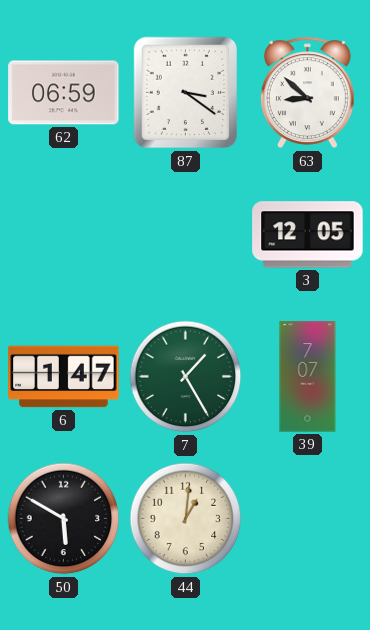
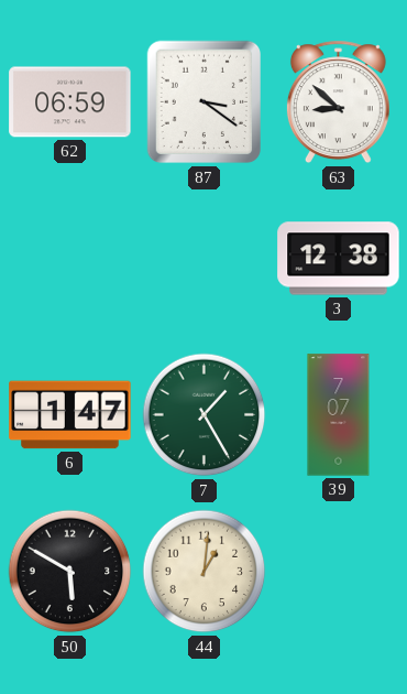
3: 12:05 -> 12:38 (339, 259)
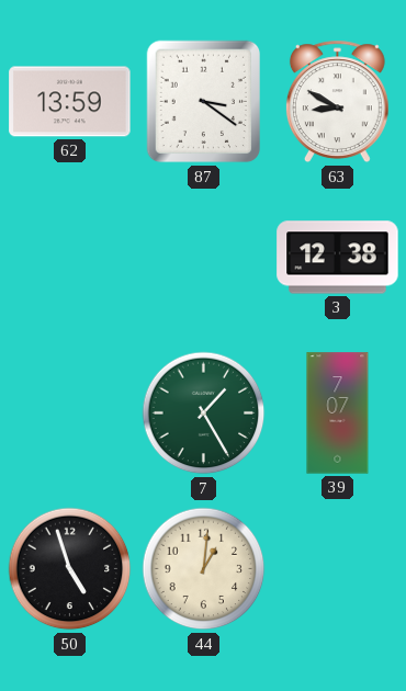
62: 06:59 -> 13:59 (70, 102)
63: 8:52 -> 8:50 (337, 102)
6: 1:47 -> none (70, 415)
50: 5:50 -> 4:57 (70, 569)
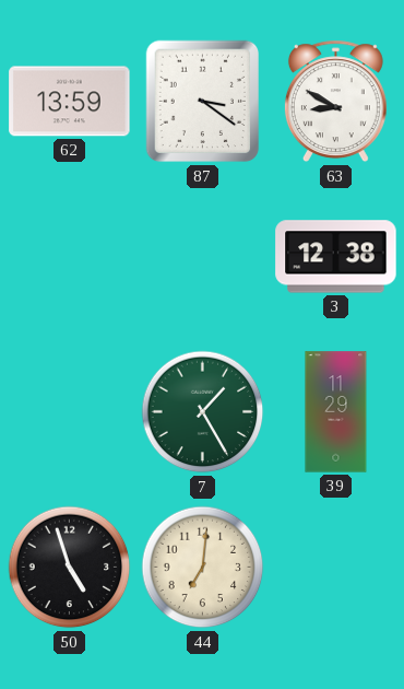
39: 7:07 -> 11:29 (336, 412)
44: 1:01 -> 7:01 (203, 568)
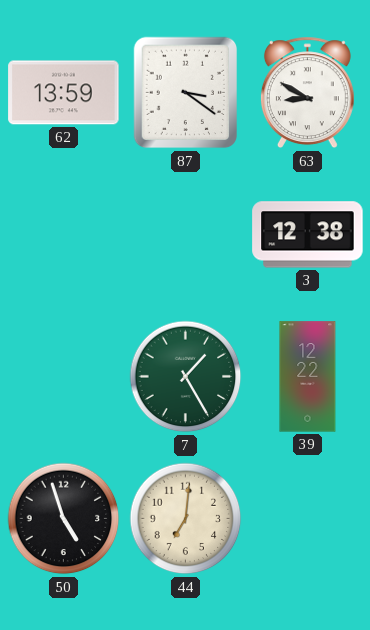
39: 11:29 -> 12:22 (308, 377)
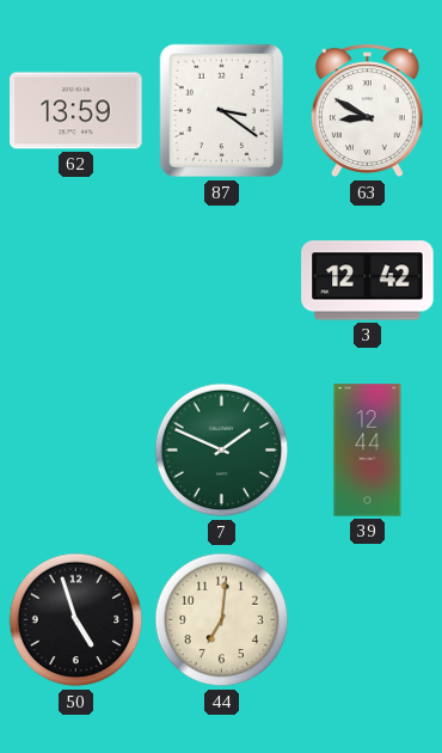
3: 12:38 -> 12:42 (368, 281)
7: 1:25 -> 1:49 (222, 451)
39: 12:22 -> 12:44 (368, 451)
